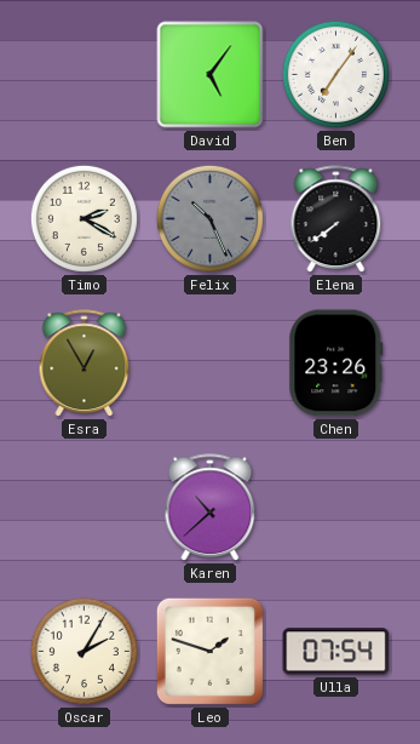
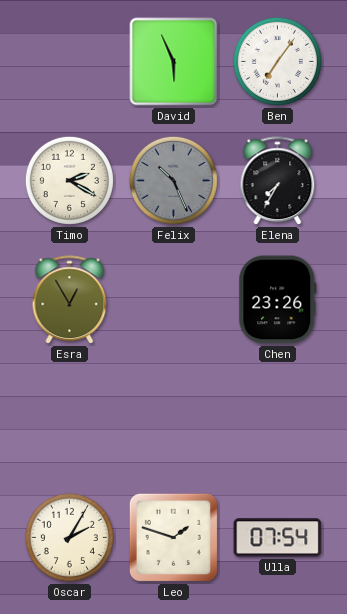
David: 5:06 -> 5:56 (174, 62)
Elena: 7:39 -> 7:35 (278, 181)
Karen: 10:38 -> none (211, 508)
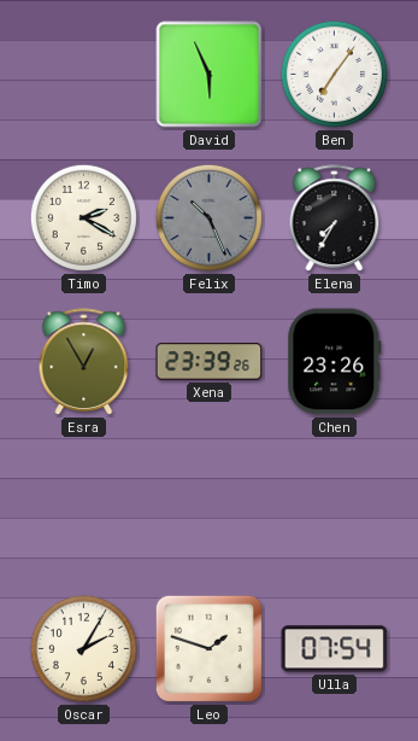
Xena: none -> 23:39 (210, 362)
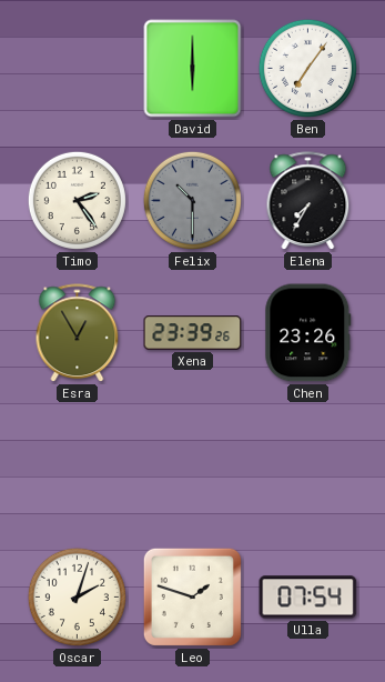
David: 5:56 -> 6:00 (193, 69)
Timo: 2:20 -> 2:24 (77, 200)
Felix: 10:26 -> 10:30 (192, 200)
Oscar: 2:05 -> 2:03 (77, 596)
